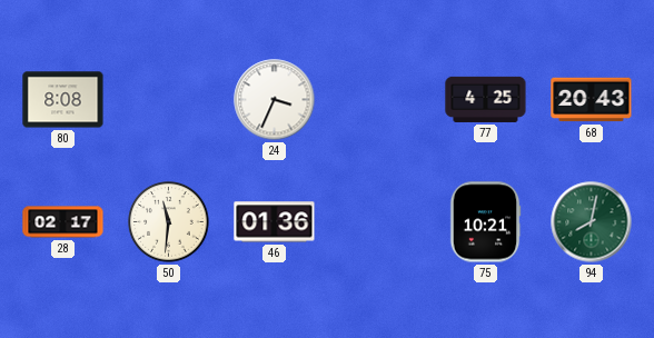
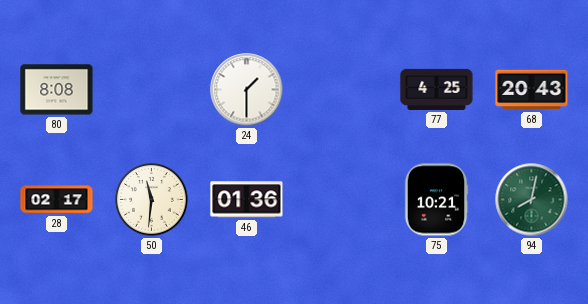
24: 3:34 -> 1:30 (247, 90)
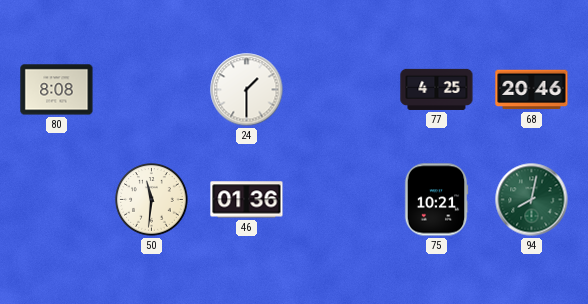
68: 20:43 -> 20:46 (532, 90)
28: 02:17 -> none (57, 200)
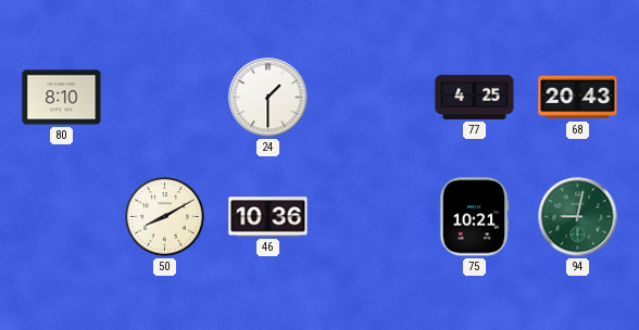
80: 8:08 -> 8:10 (62, 98)
68: 20:46 -> 20:43 (578, 98)
50: 11:31 -> 8:10 (165, 217)
46: 01:36 -> 10:36 (268, 217)
94: 8:02 -> 9:02 (578, 217)
